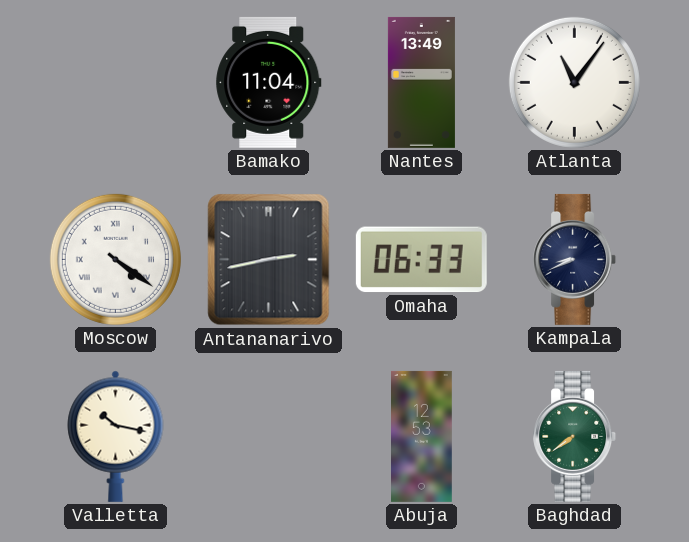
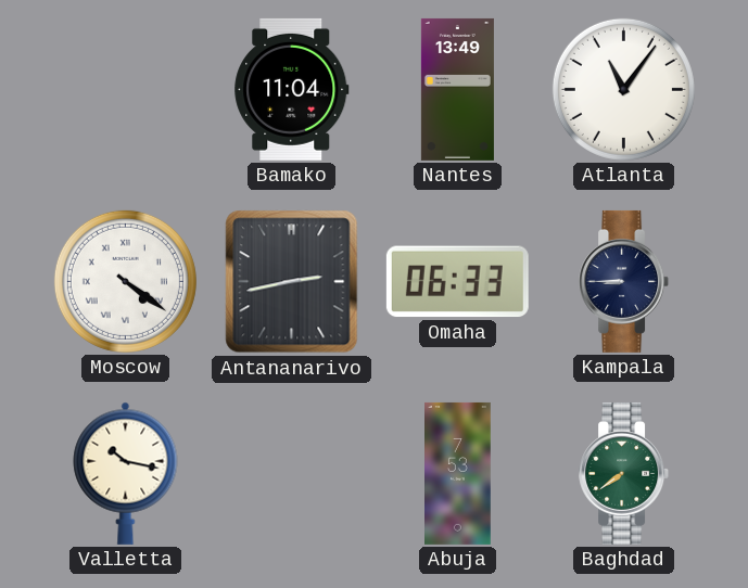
Kampala: 8:41 -> 8:45 (624, 281)
Abuja: 12:53 -> 7:53 (458, 473)
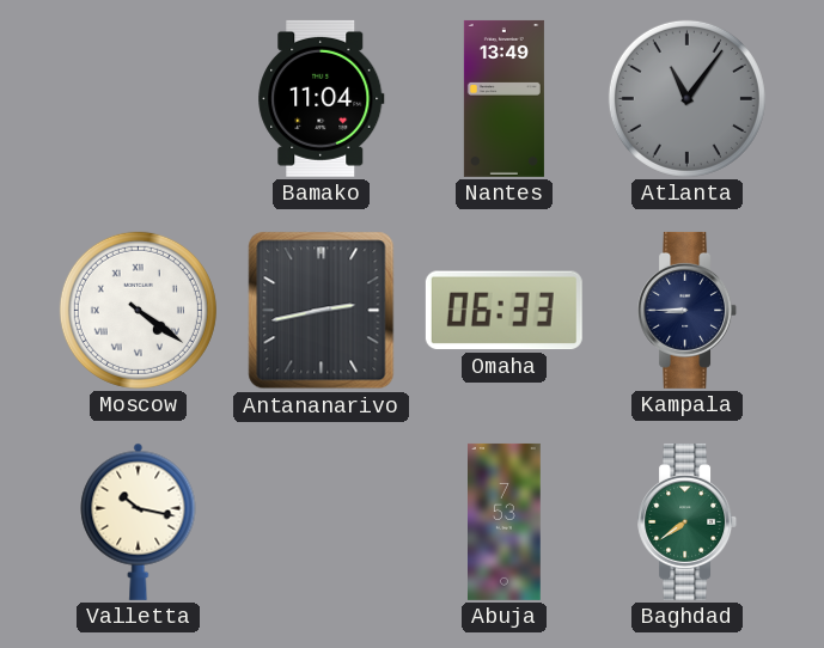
Atlanta dial: white -> grey (686, 98)
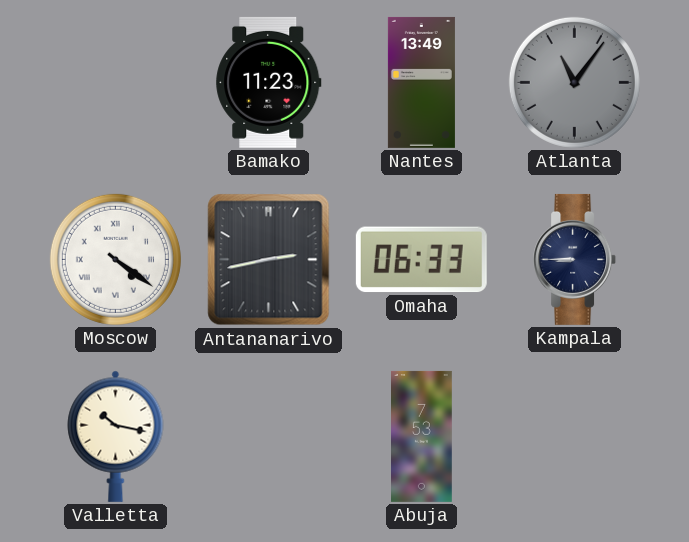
Bamako: 11:04 -> 11:23 (269, 82)
Baghdad: 7:39 -> none (688, 521)
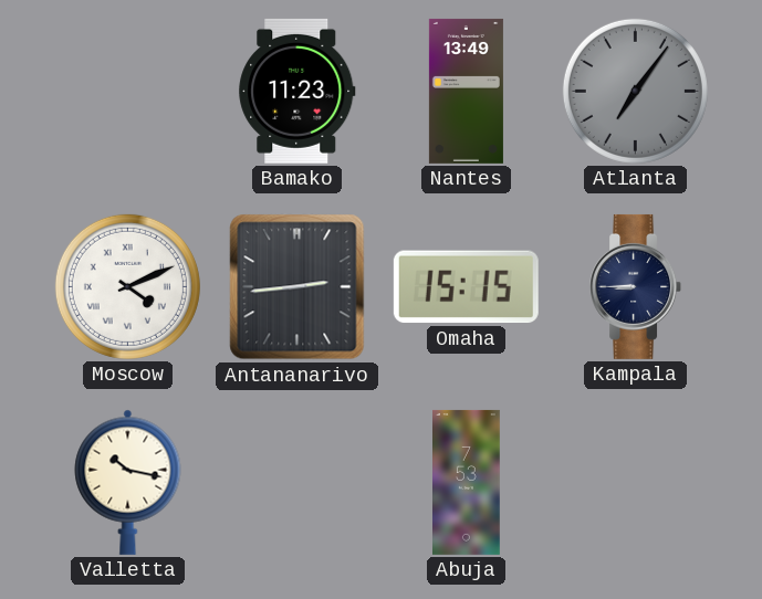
Atlanta: 11:06 -> 7:06 (635, 91)
Moscow: 4:21 -> 4:11 (127, 286)
Antananarivo: 2:43 -> 2:44 (298, 287)
Omaha: 06:33 -> 15:15 (466, 287)
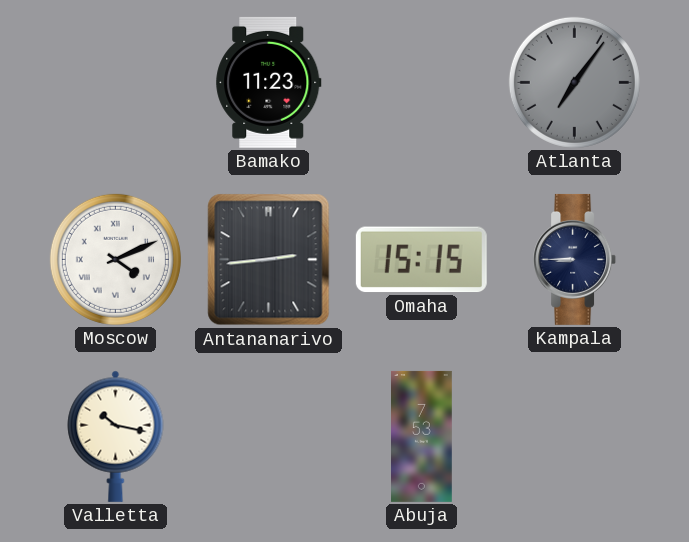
Nantes: 13:49 -> none (466, 91)
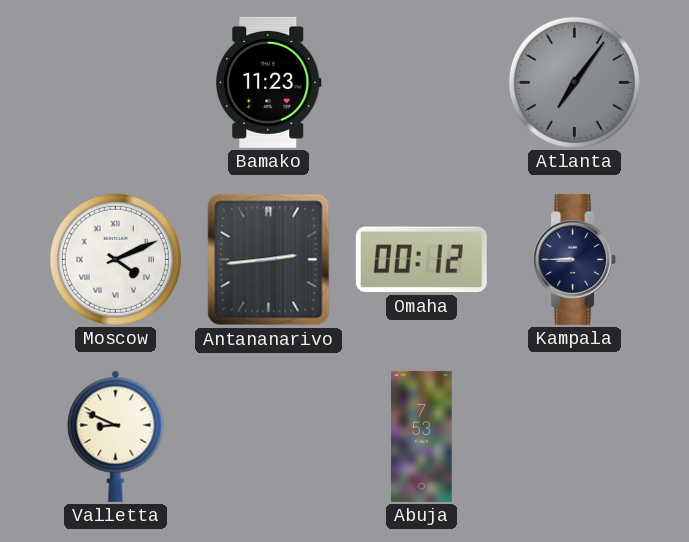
Omaha: 15:15 -> 00:12 (421, 260)
Valletta: 10:17 -> 8:49 (116, 436)
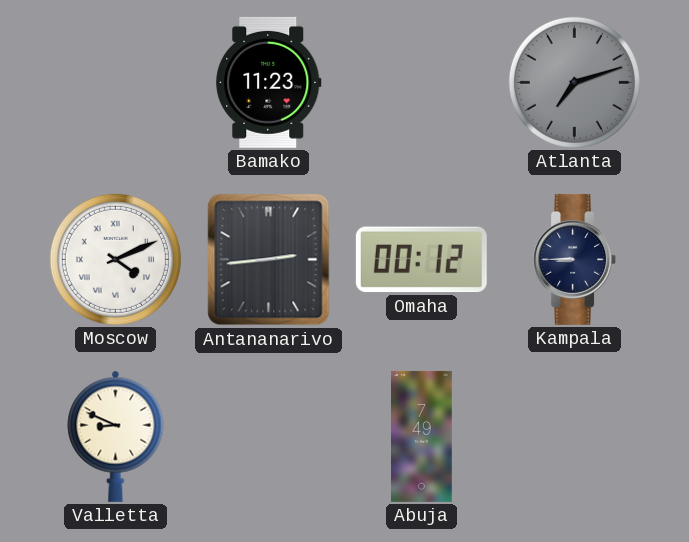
Atlanta: 7:06 -> 7:12 (574, 82)
Abuja: 7:53 -> 7:49 (422, 436)
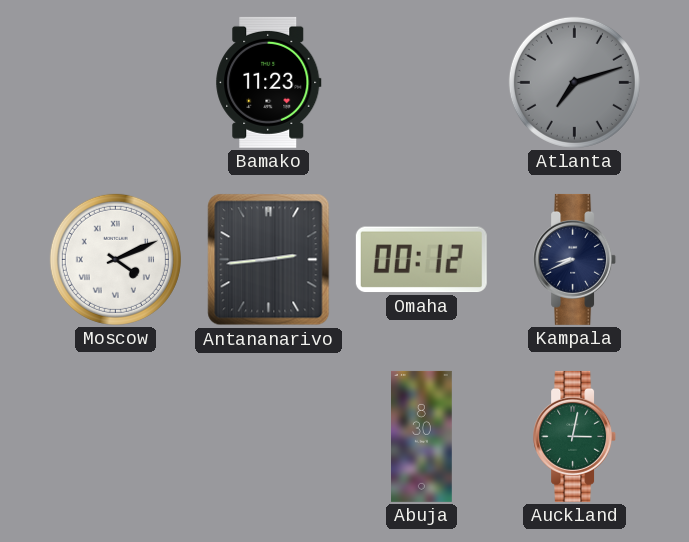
Kampala: 8:45 -> 8:41 (575, 259)
Valletta: 8:49 -> none (116, 436)
Abuja: 7:49 -> 8:30 (422, 436)
Auckland: none -> 3:02 (575, 436)
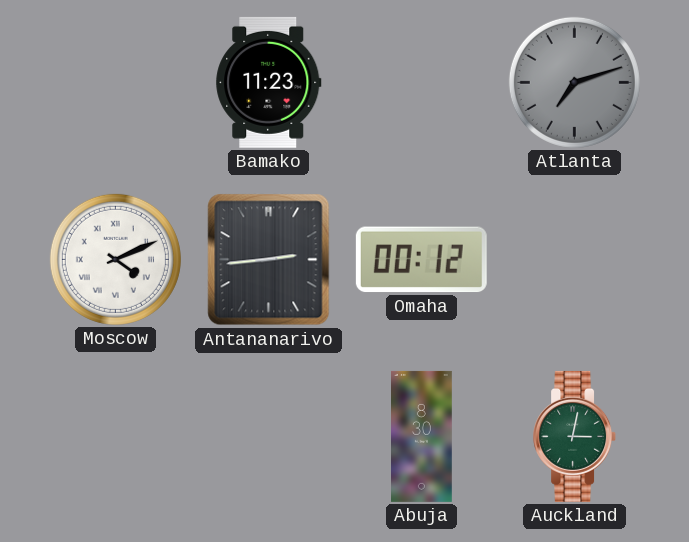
Kampala: 8:41 -> none (575, 259)
